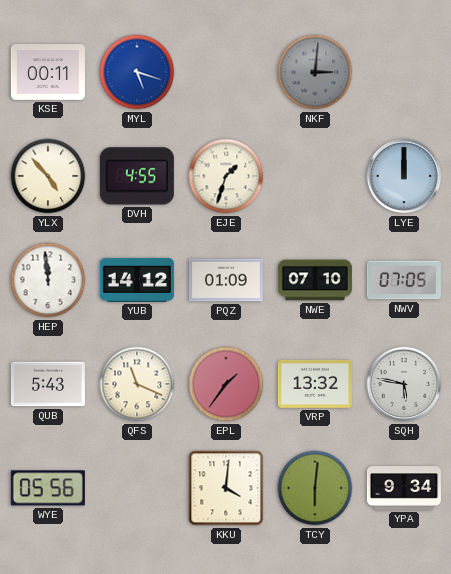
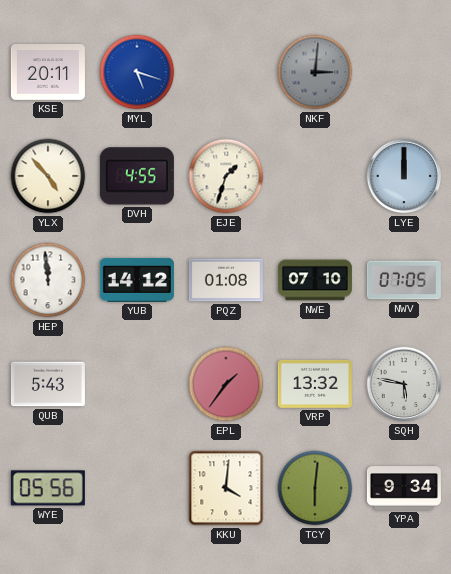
KSE: 00:11 -> 20:11 (48, 73)
PQZ: 01:09 -> 01:08 (226, 280)
QFS: 11:19 -> none (137, 384)
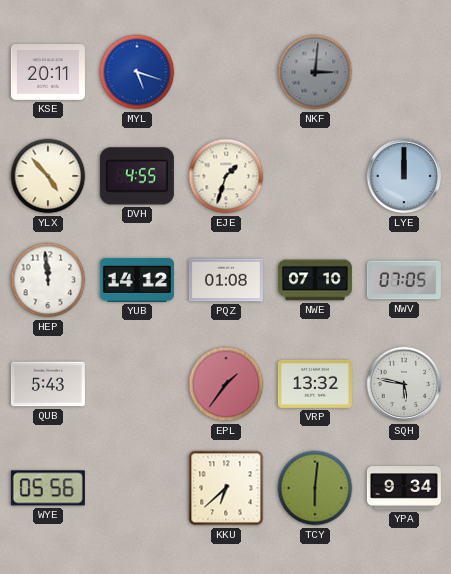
KKU: 4:01 -> 6:38 (226, 488)
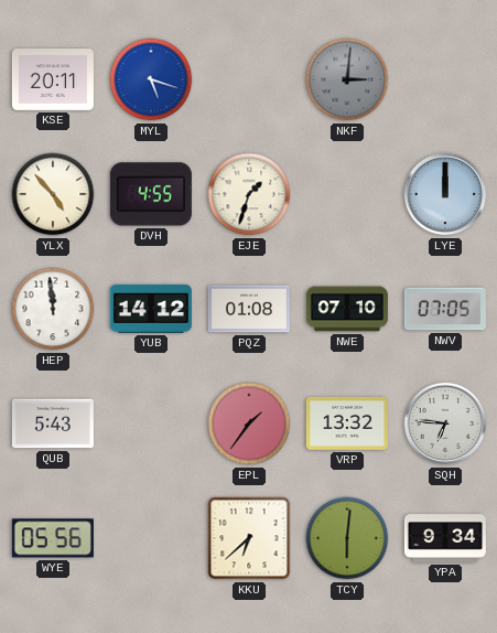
SQH: 5:47 -> 6:46 (445, 423)
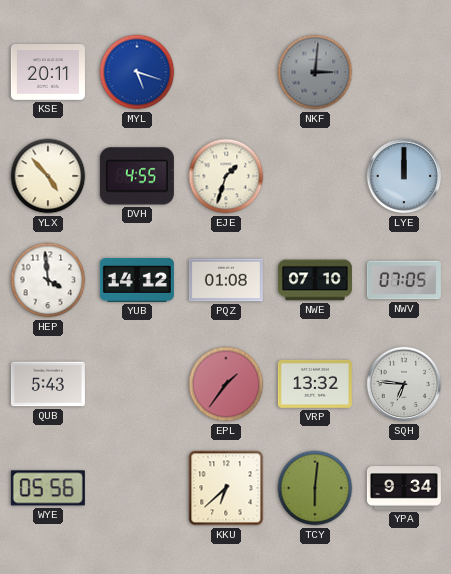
HEP: 11:59 -> 3:59 (48, 280)
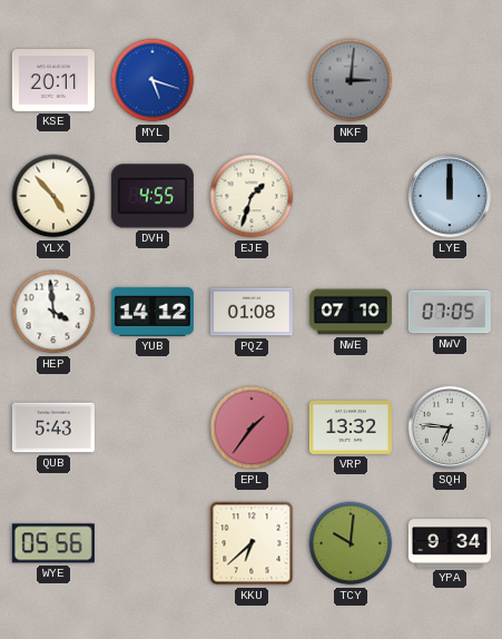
TCY: 6:01 -> 10:01 (351, 543)
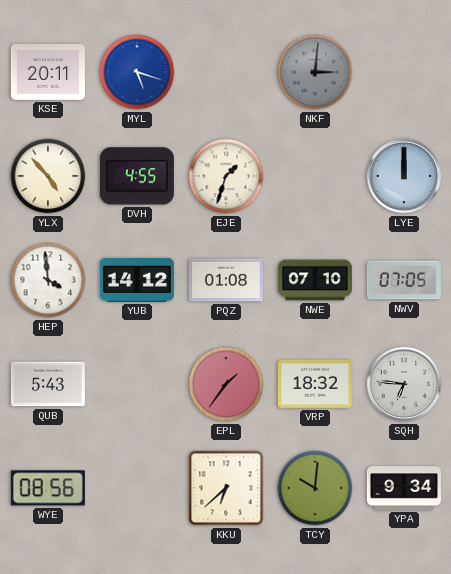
VRP: 13:32 -> 18:32 (315, 384)
WYE: 05:56 -> 08:56 (48, 488)
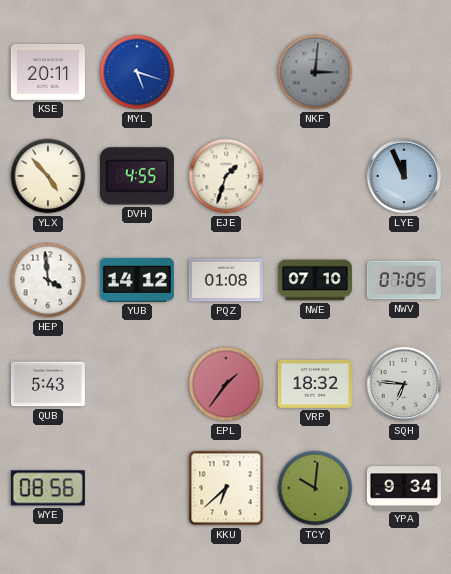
LYE: 12:00 -> 11:56 (404, 176)
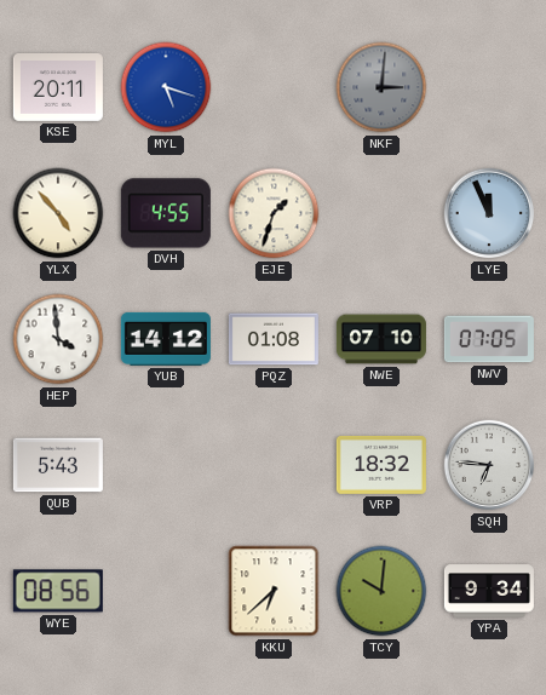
EPL: 1:36 -> none (226, 384)
